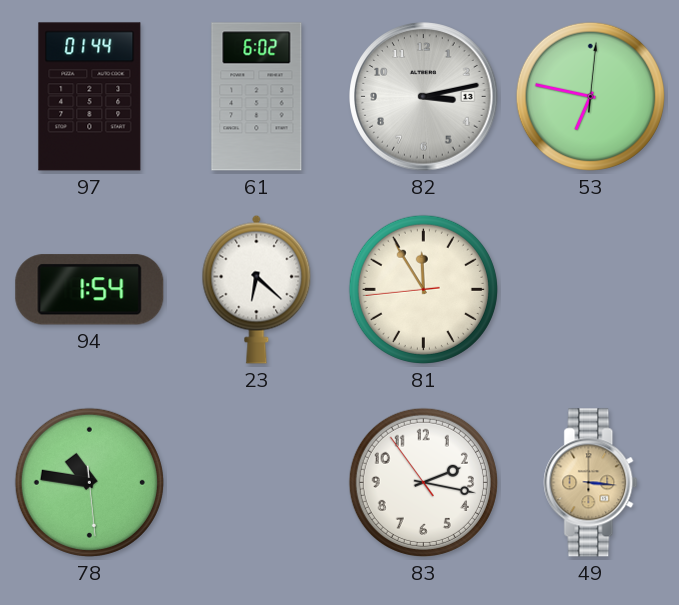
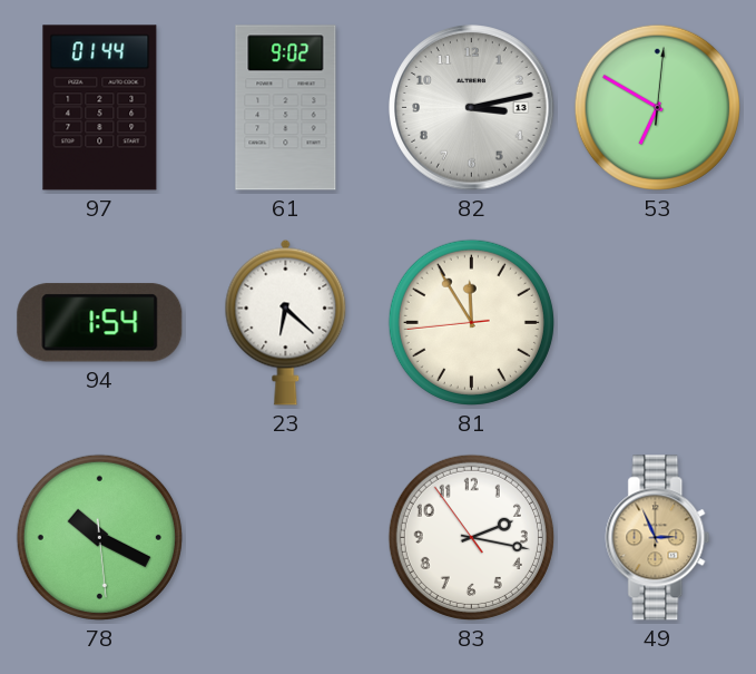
61: 6:02 -> 9:02 (286, 108)
53: 6:47 -> 6:50 (657, 107)
78: 10:46 -> 10:19 (99, 537)
49: 3:16 -> 2:56 (658, 538)
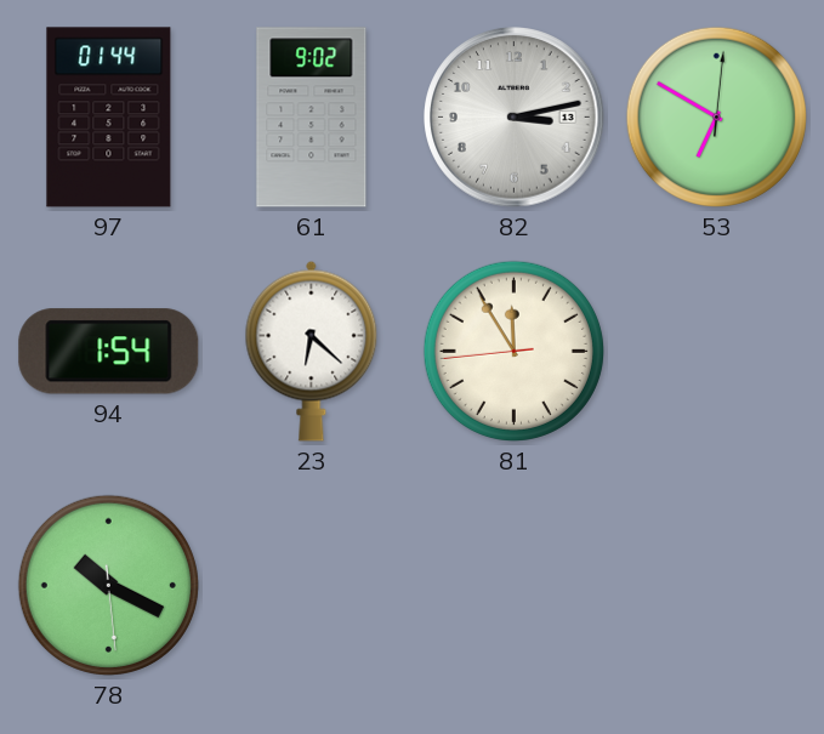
83: 2:16 -> none (471, 537)
49: 2:56 -> none (658, 538)
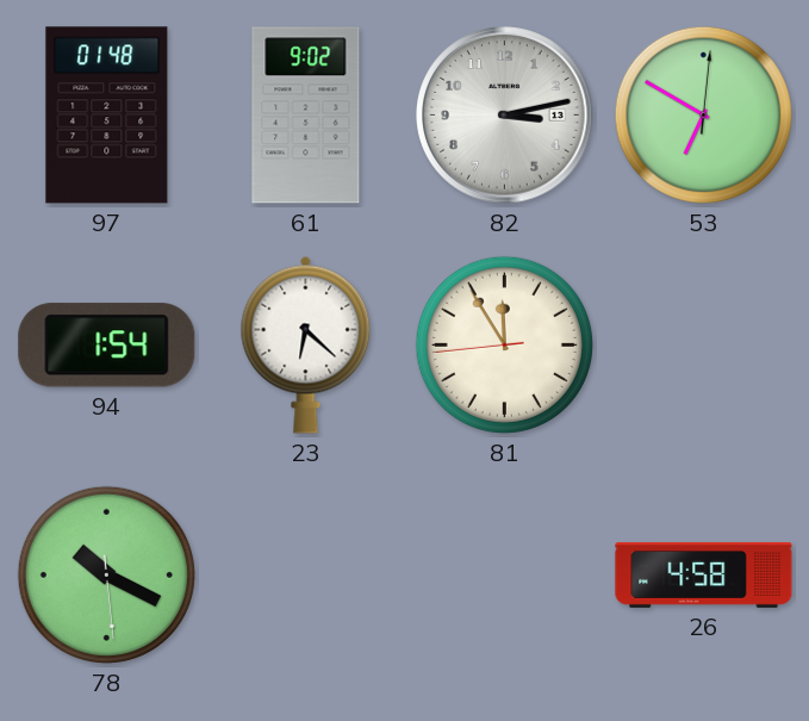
97: 01:44 -> 01:48 (107, 116)
26: none -> 4:58 (704, 576)
